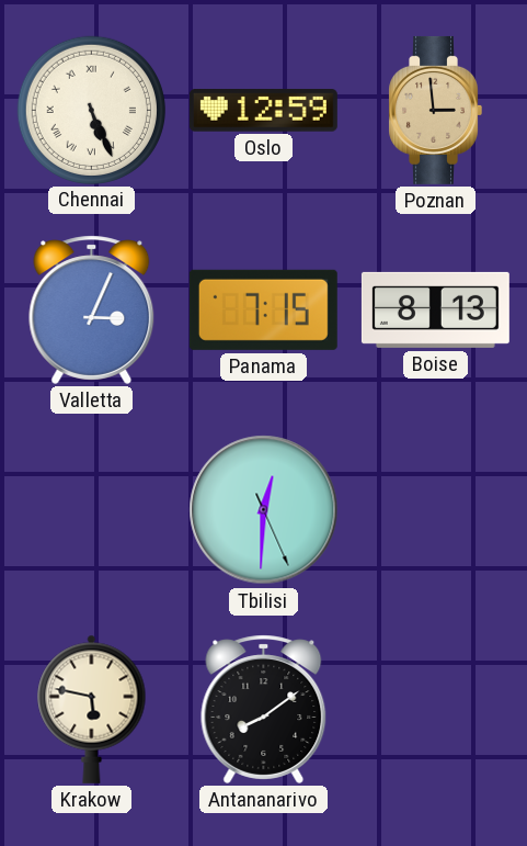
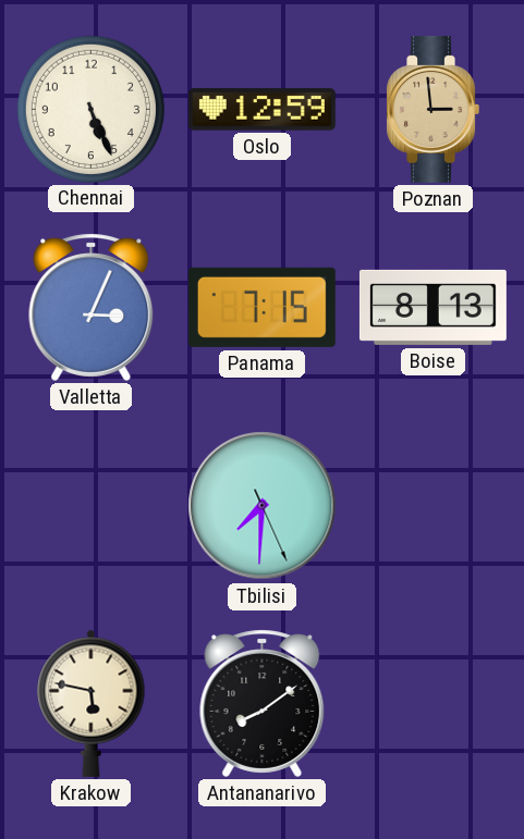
Chennai numerals: Roman -> Arabic (90, 109)
Tbilisi: 12:30 -> 7:30 (263, 506)
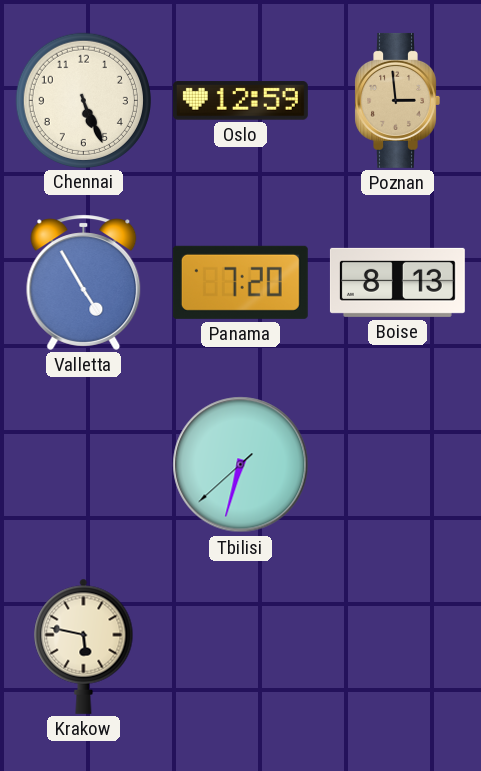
Valletta: 3:04 -> 4:55 (84, 282)
Panama: 7:15 -> 7:20 (240, 282)
Tbilisi: 7:30 -> 6:32 (241, 465)
Antananarivo: 8:09 -> none (263, 703)
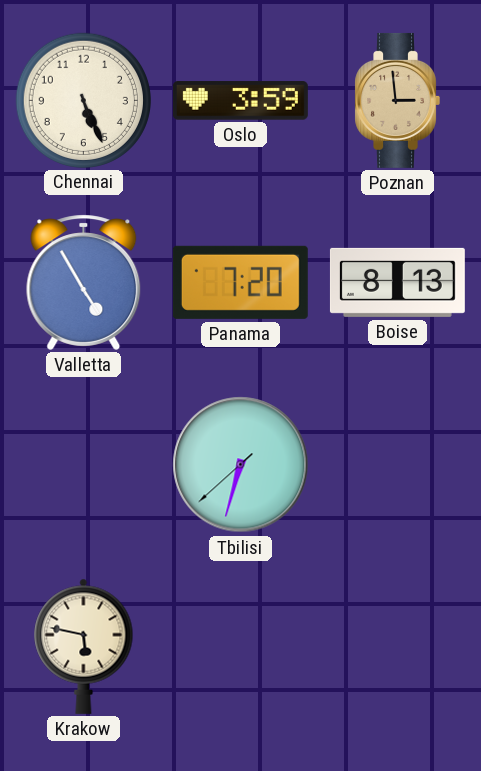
Oslo: 12:59 -> 3:59 (240, 101)
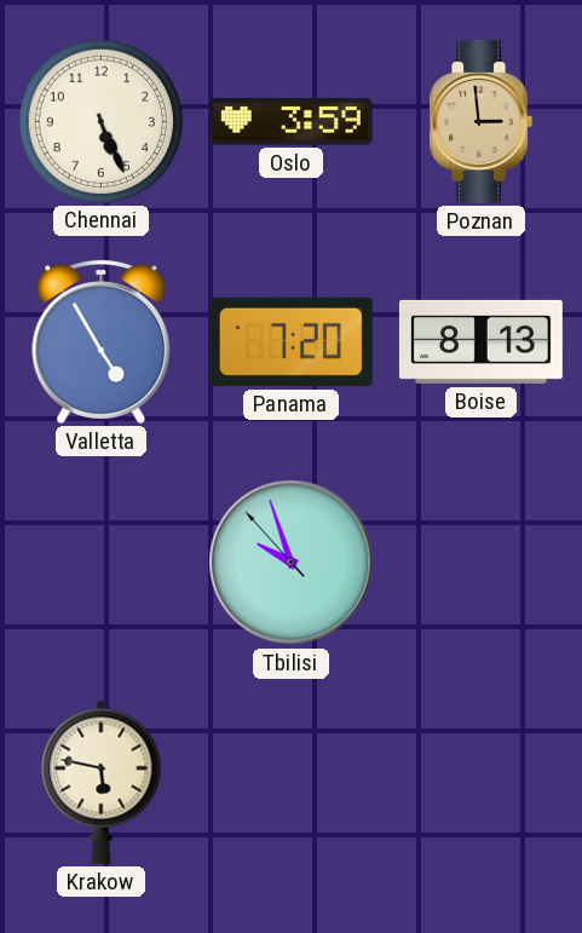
Tbilisi: 6:32 -> 9:56 (292, 563)
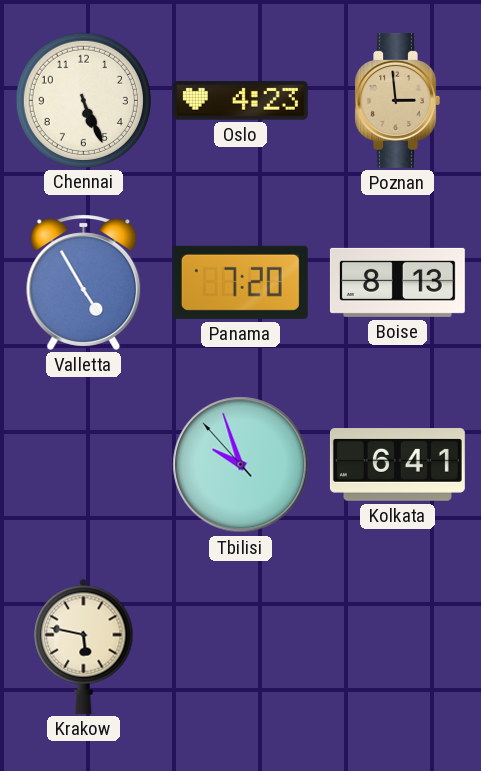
Oslo: 3:59 -> 4:23 (240, 101)
Kolkata: none -> 6:41 (397, 465)
